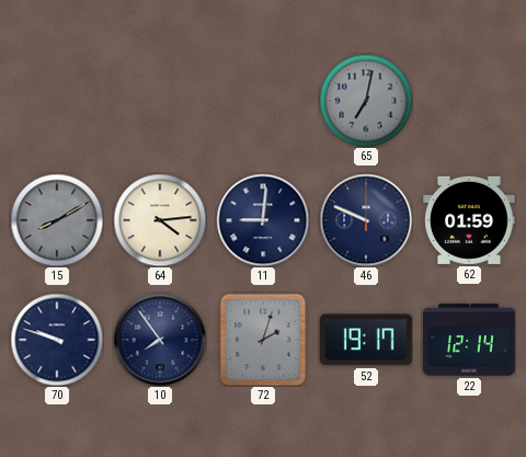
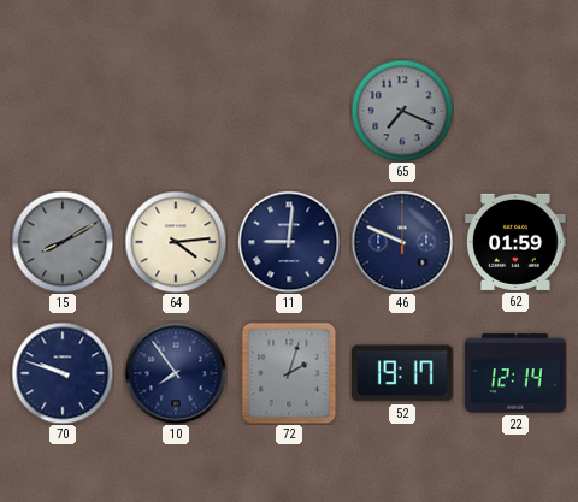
65: 7:02 -> 7:19 (402, 111)
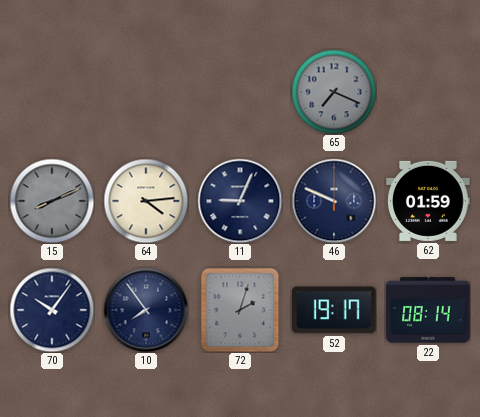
15: 8:10 -> 8:11 (52, 201)
11: 9:01 -> 9:04 (240, 201)
70: 9:48 -> 10:06 (52, 310)
22: 12:14 -> 08:14 (428, 310)
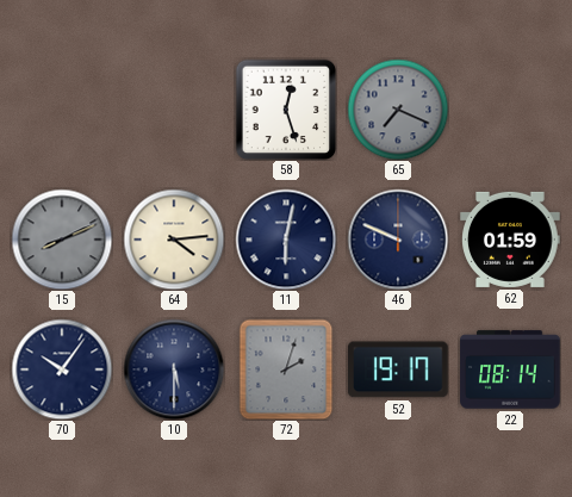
58: none -> 12:27 (286, 110)
11: 9:04 -> 6:02 (286, 240)
10: 7:54 -> 5:30 (174, 369)
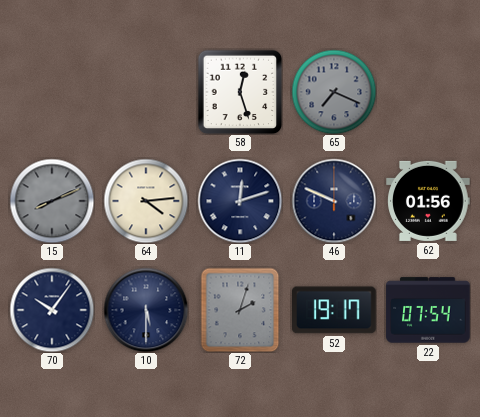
11: 6:02 -> 12:12 (240, 201)
62: 01:59 -> 01:56 (428, 201)
22: 08:14 -> 07:54 (428, 310)
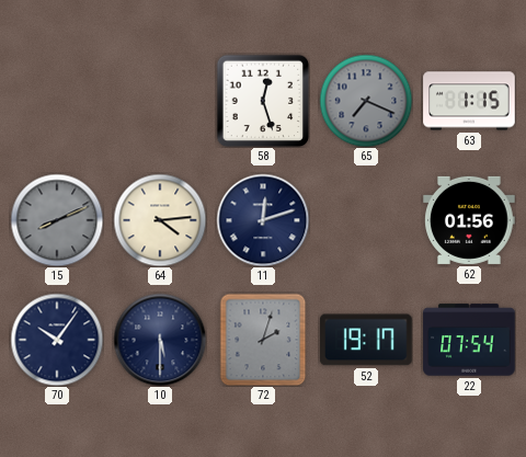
63: none -> 1:15 (469, 101)
46: 9:49 -> none (334, 201)
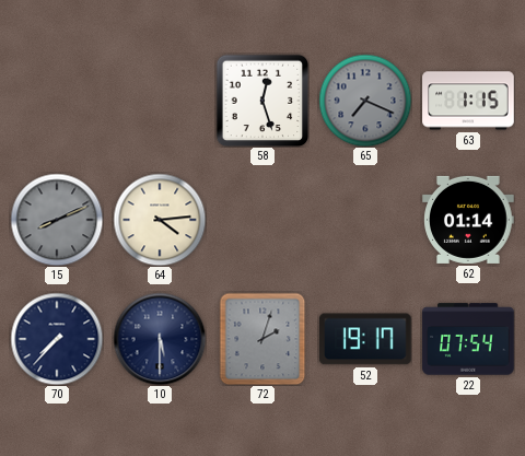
11: 12:12 -> none (263, 220)
62: 01:56 -> 01:14 (468, 220)
70: 10:06 -> 7:37 (57, 339)
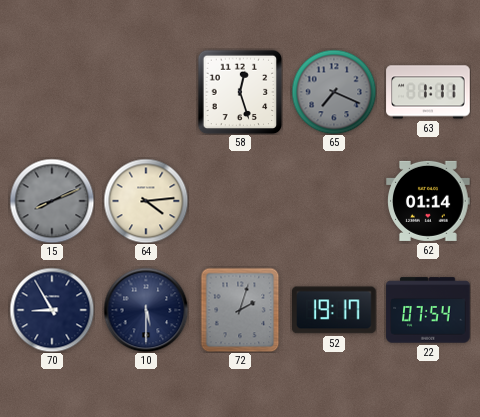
63: 1:15 -> 1:11 (428, 92)
70: 7:37 -> 8:55 (52, 310)
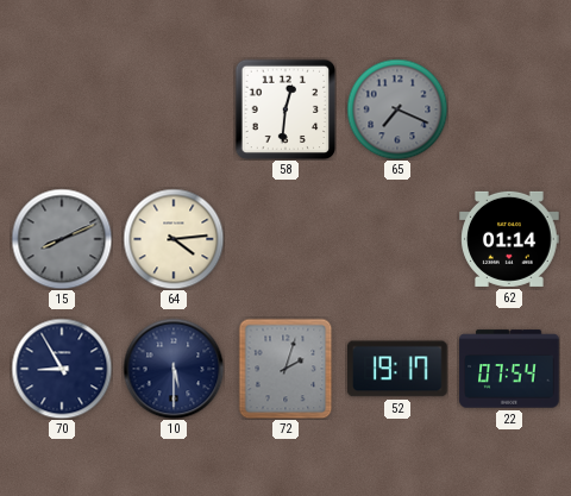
58: 12:27 -> 12:31 (285, 109)
63: 1:11 -> none (428, 92)
